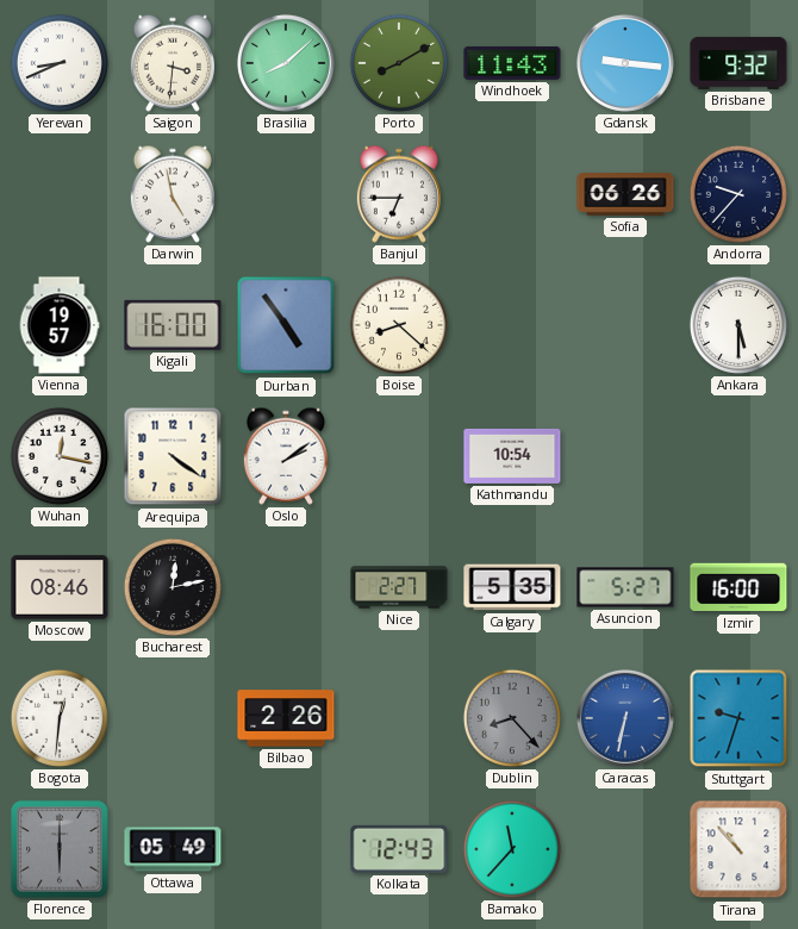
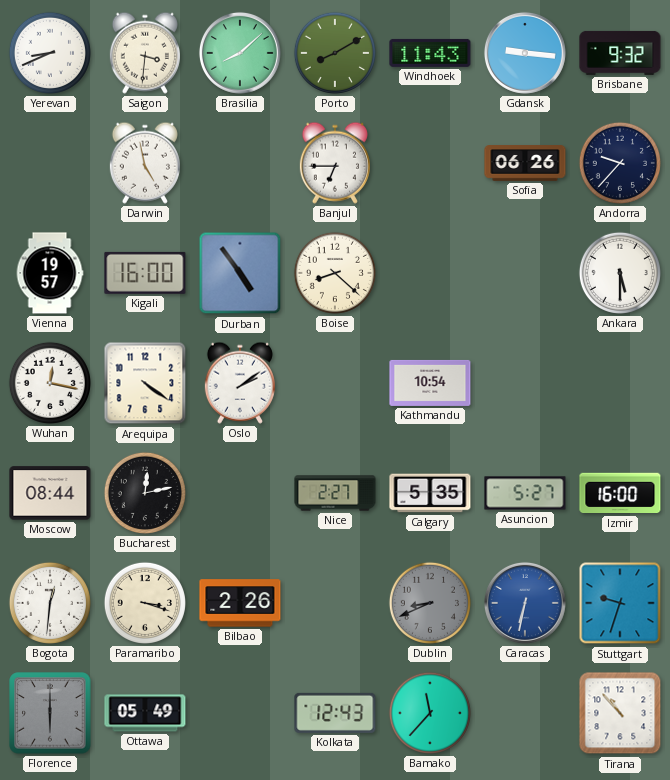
Moscow: 08:46 -> 08:44 (50, 493)
Paramaribo: none -> 3:18 (145, 603)
Dublin: 8:23 -> 8:41 (430, 603)
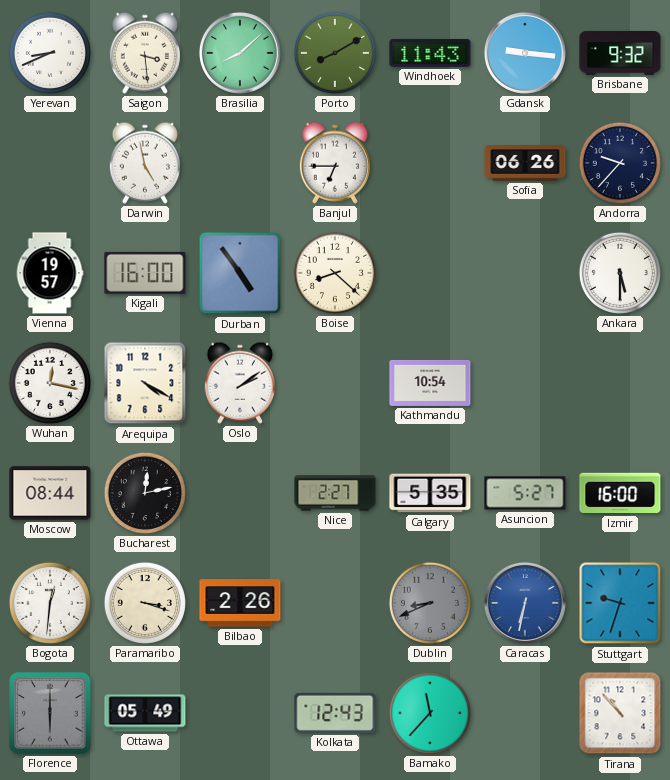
Saigon: 3:31 -> 3:29 (145, 53)
Arequipa: 4:21 -> 4:20 (145, 383)
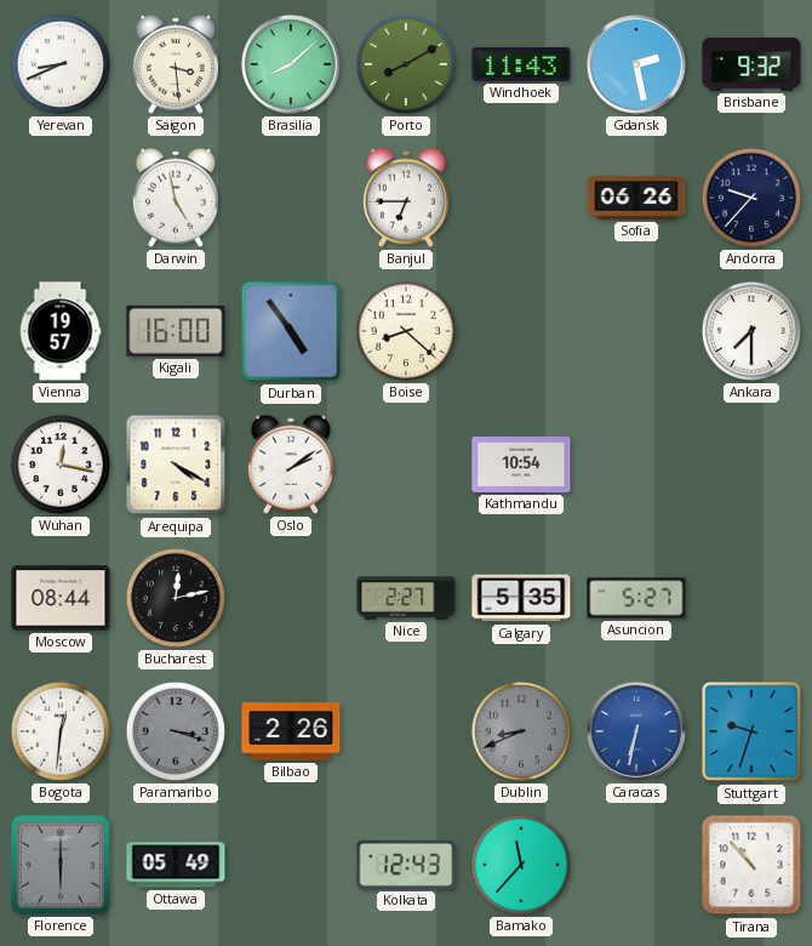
Gdansk: 9:16 -> 2:28 (636, 64)
Ankara: 5:30 -> 7:30 (751, 331)
Izmir: 16:00 -> none (620, 493)
Paramaribo dial: cream -> grey (176, 731)
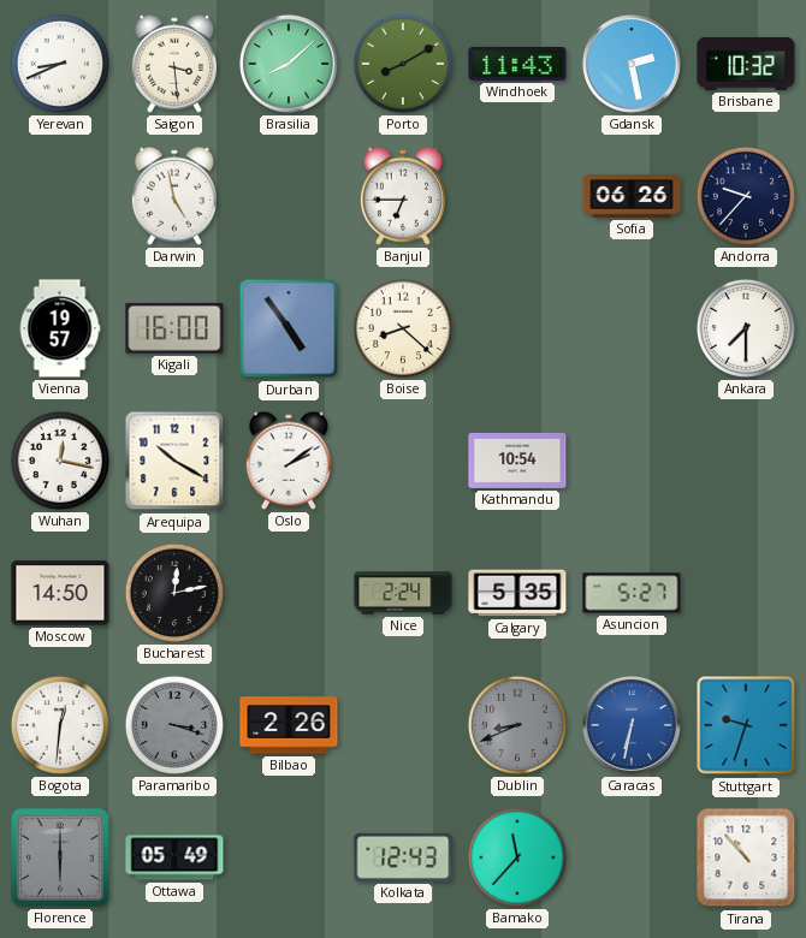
Brisbane: 9:32 -> 10:32 (746, 64)
Arequipa: 4:20 -> 10:20 (174, 461)
Moscow: 08:44 -> 14:50 (60, 593)
Nice: 2:27 -> 2:24 (403, 593)
